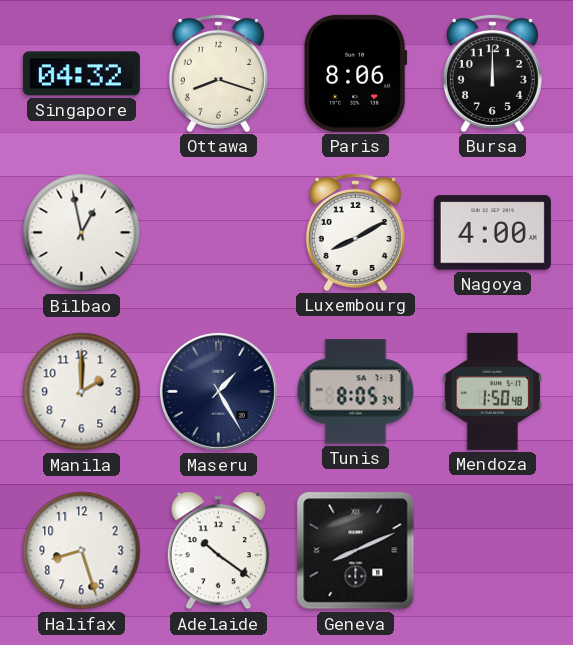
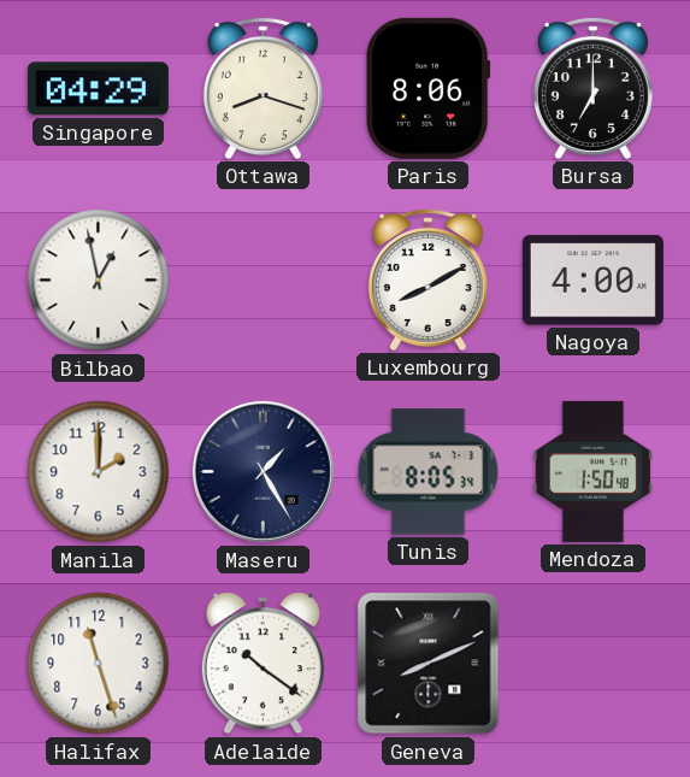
Singapore: 04:32 -> 04:29 (98, 89)
Bursa: 12:00 -> 7:00 (592, 88)
Halifax: 8:27 -> 11:27 (99, 664)
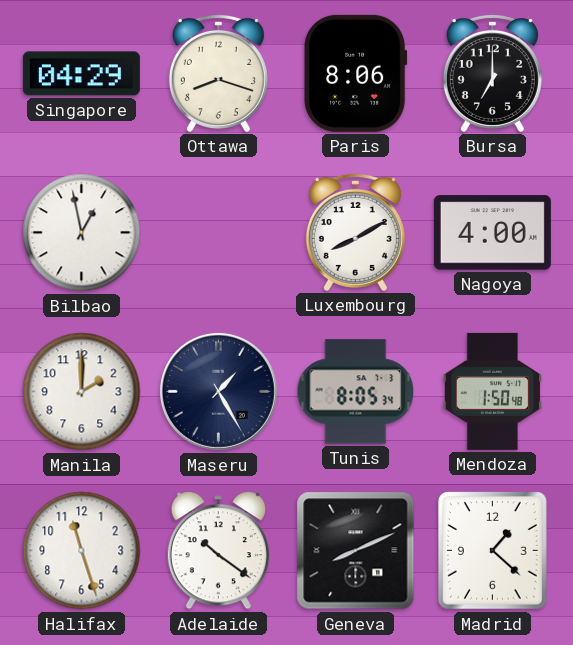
Madrid: none -> 1:22 (493, 551)
